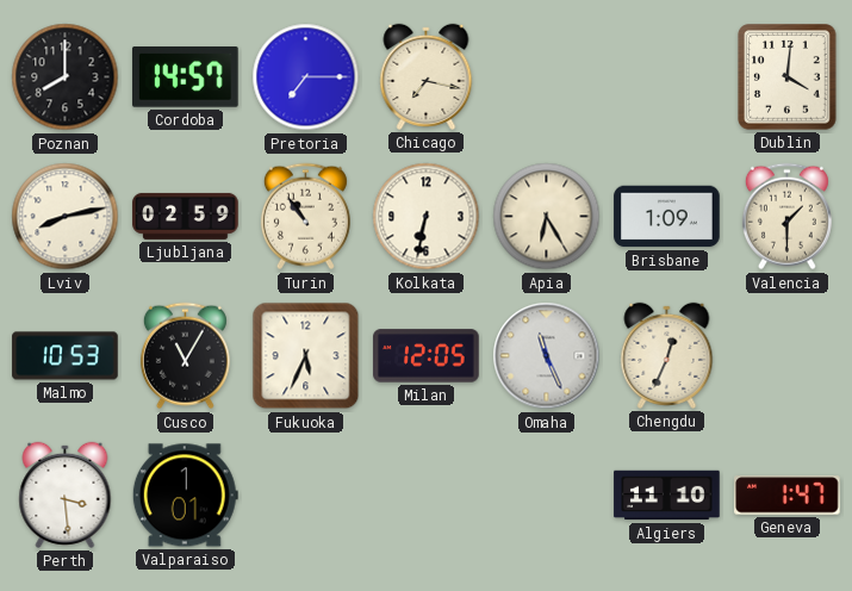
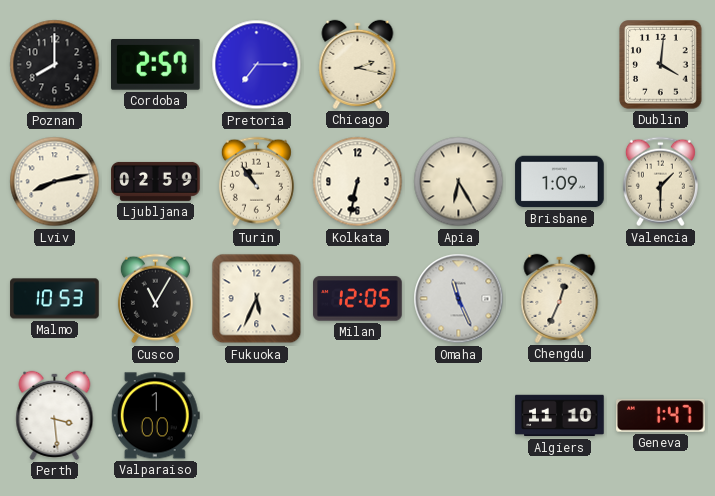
Cordoba: 14:57 -> 2:57 (156, 65)
Chicago: 7:17 -> 2:17 (358, 64)
Valparaiso: 1:01 -> 1:00 (155, 416)
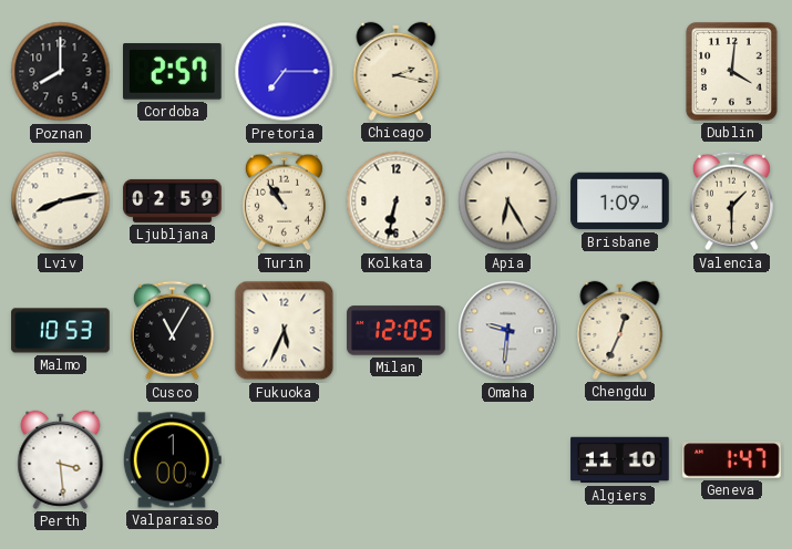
Omaha: 11:26 -> 9:31 (508, 331)
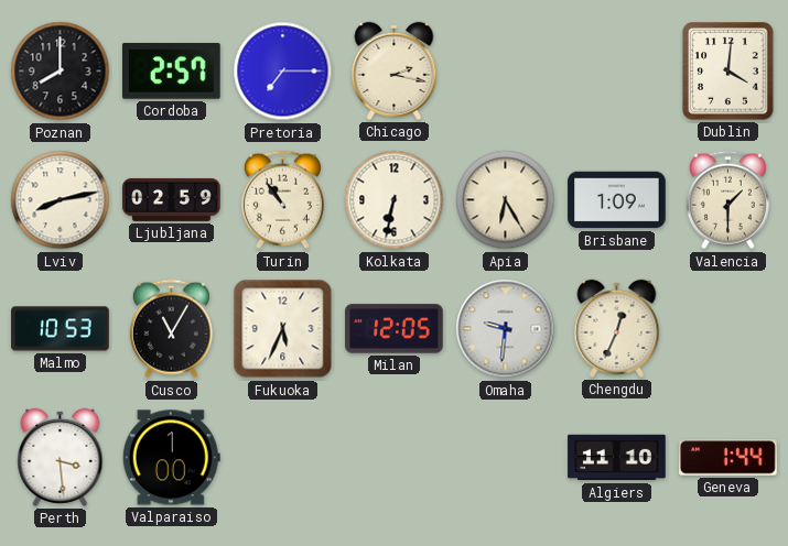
Geneva: 1:47 -> 1:44 (728, 458)
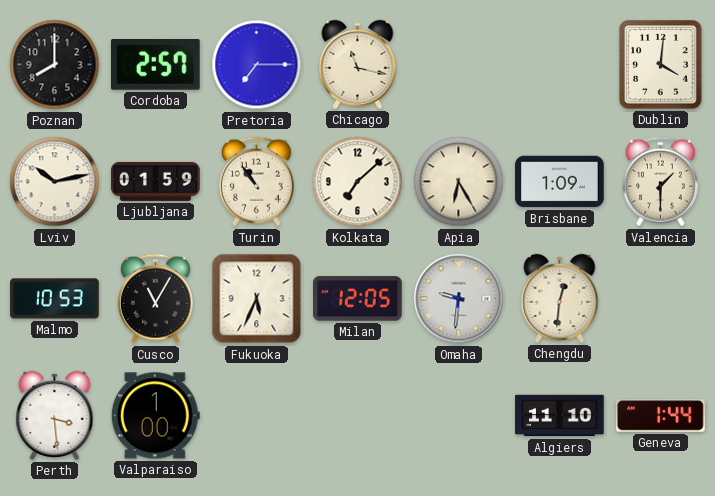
Chicago: 2:17 -> 11:17 (358, 64)
Lviv: 8:13 -> 10:13 (55, 182)
Ljubljana: 02:59 -> 01:59 (156, 181)
Kolkata: 6:32 -> 7:08 (358, 182)
Chengdu: 12:34 -> 12:31 (560, 298)
